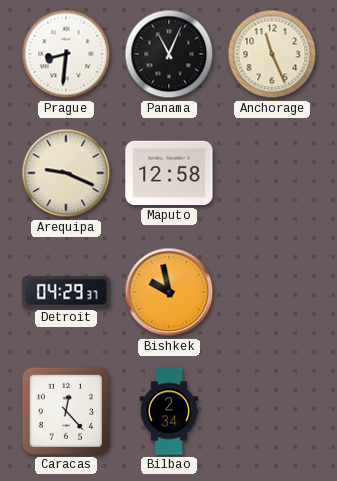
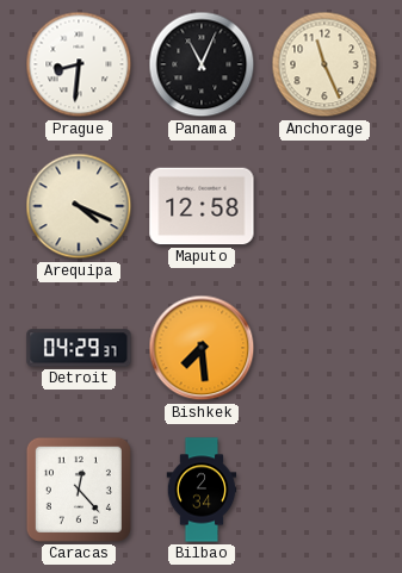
Arequipa: 9:19 -> 4:19 (79, 206)
Bishkek: 9:58 -> 7:29 (202, 348)
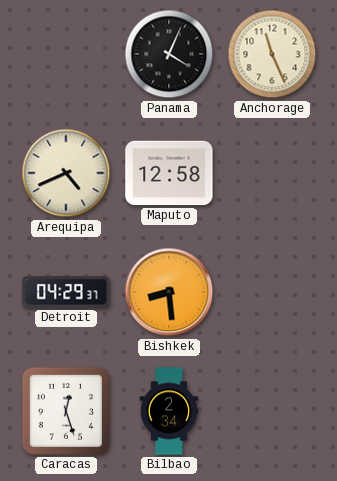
Prague: 8:31 -> none (79, 64)
Panama: 11:04 -> 4:04 (169, 54)
Arequipa: 4:19 -> 4:41 (66, 173)
Bishkek: 7:29 -> 8:29 (169, 292)
Caracas: 12:23 -> 12:27 (66, 411)
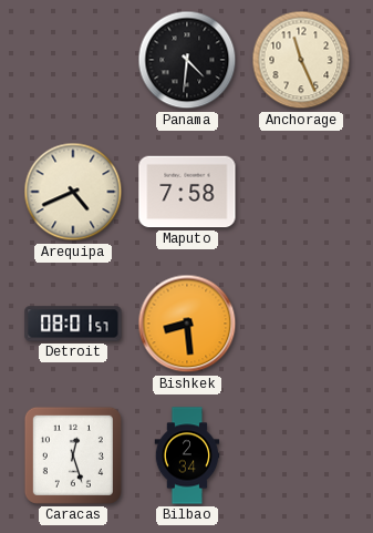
Panama: 4:04 -> 4:31 (187, 60)
Maputo: 12:58 -> 7:58 (187, 192)
Detroit: 04:29 -> 08:01 (73, 324)
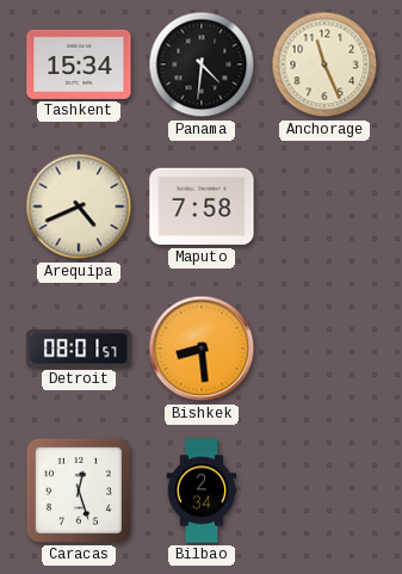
Tashkent: none -> 15:34 (79, 64)
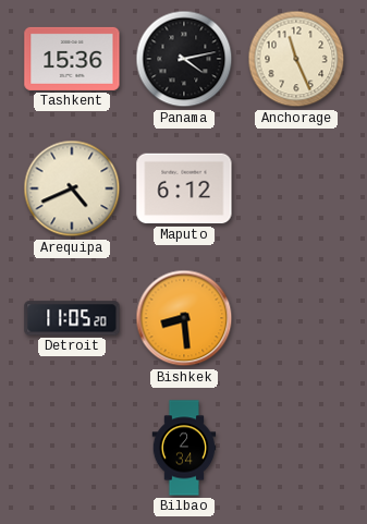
Tashkent: 15:34 -> 15:36 (72, 59)
Panama: 4:31 -> 4:13 (184, 59)
Maputo: 7:58 -> 6:12 (184, 188)
Detroit: 08:01 -> 11:05 (72, 318)
Caracas: 12:27 -> none (79, 490)
